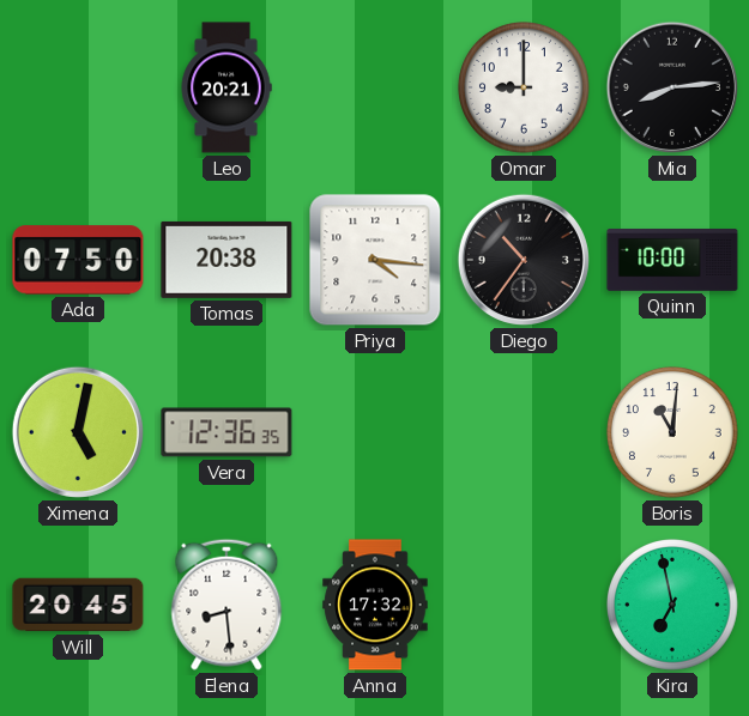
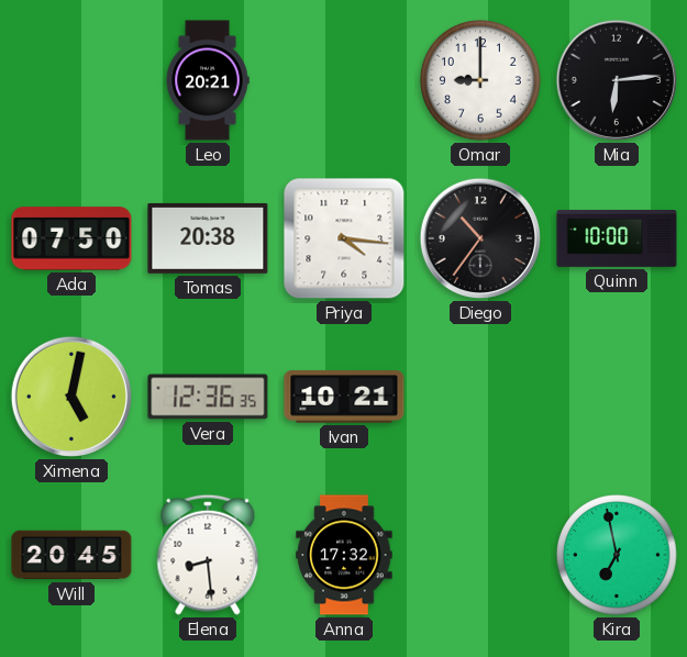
Mia: 8:14 -> 6:14 (617, 80)
Ivan: none -> 10:21 (344, 397)
Boris: 11:01 -> none (674, 433)
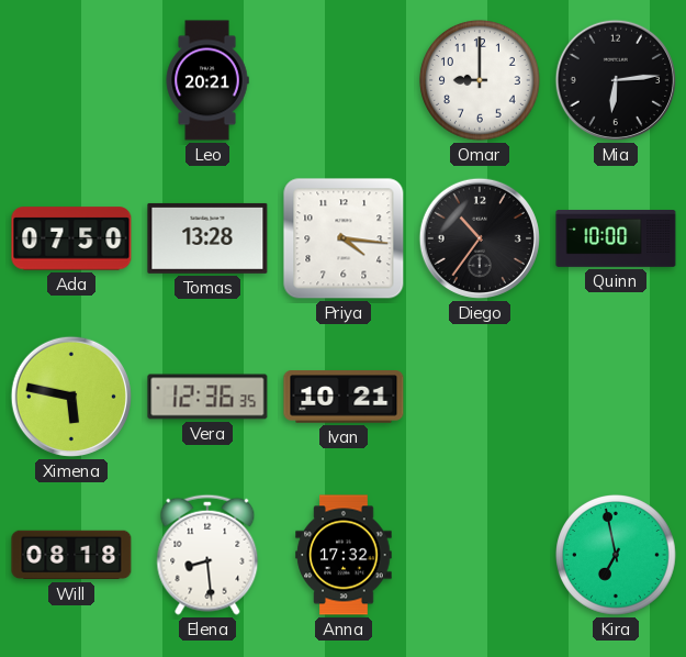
Tomas: 20:38 -> 13:28 (207, 238)
Ximena: 5:02 -> 5:47 (71, 397)
Will: 20:45 -> 08:18 (71, 555)
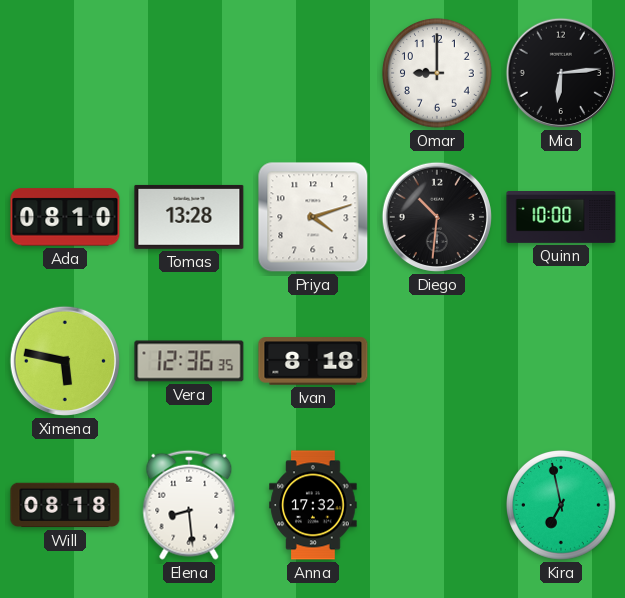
Leo: 20:21 -> none (207, 80)
Ada: 07:50 -> 08:10 (65, 217)
Priya: 4:16 -> 4:12 (313, 217)
Diego: 10:36 -> 10:31 (437, 217)
Ivan: 10:21 -> 8:18 (313, 361)
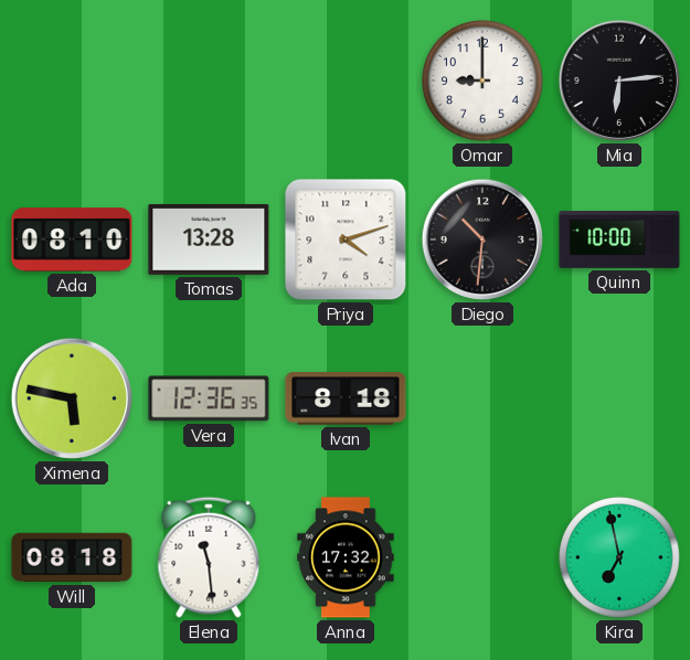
Elena: 8:29 -> 11:29 (209, 557)
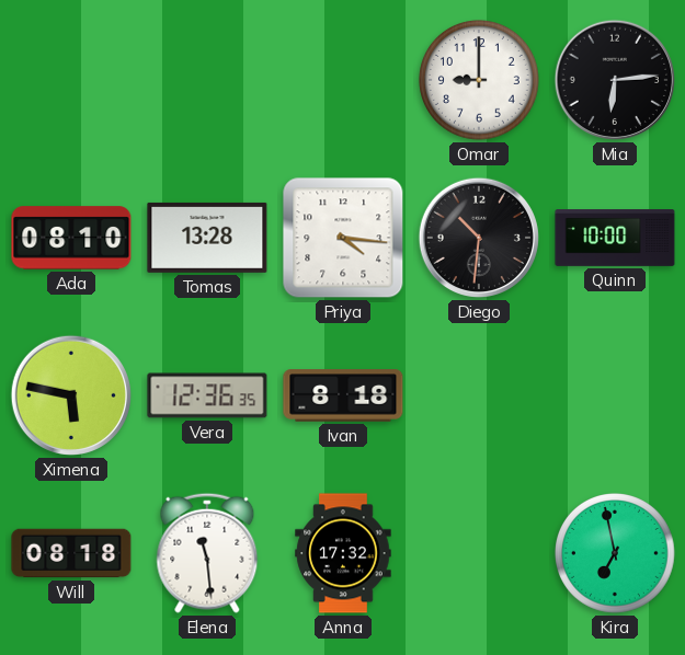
Priya: 4:12 -> 4:16 (343, 238)
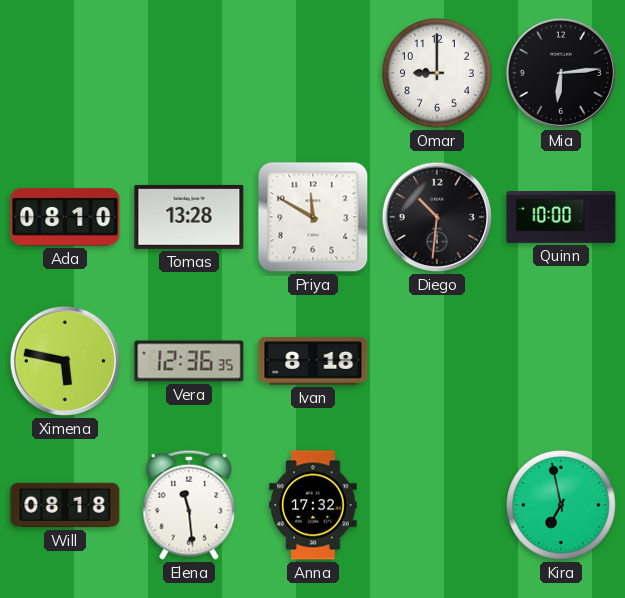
Priya: 4:16 -> 11:50 (313, 217)
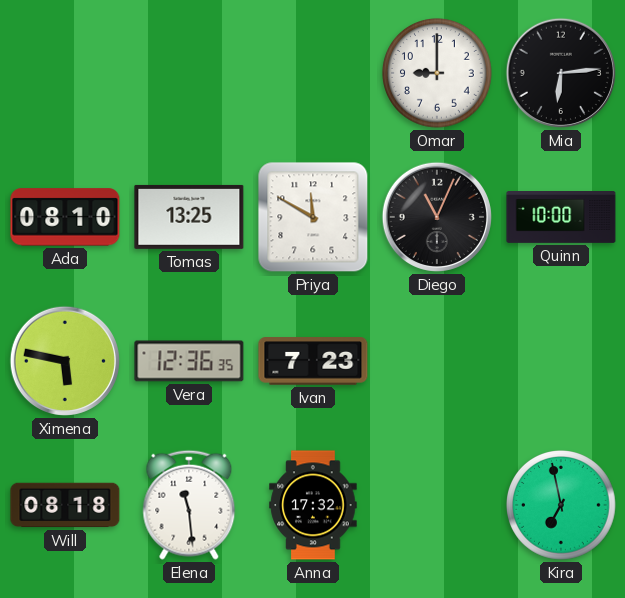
Tomas: 13:28 -> 13:25 (189, 217)
Diego: 10:31 -> 11:04 (437, 217)
Ivan: 8:18 -> 7:23 (313, 361)
